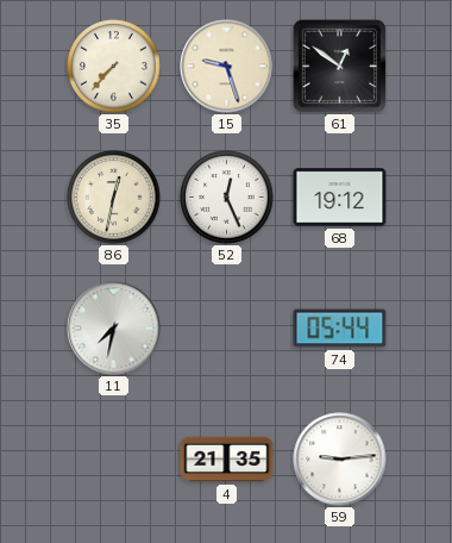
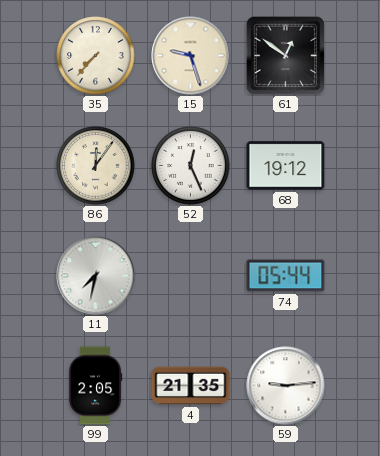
86: 12:32 -> 12:06 (96, 166)
99: none -> 2:05 (95, 386)
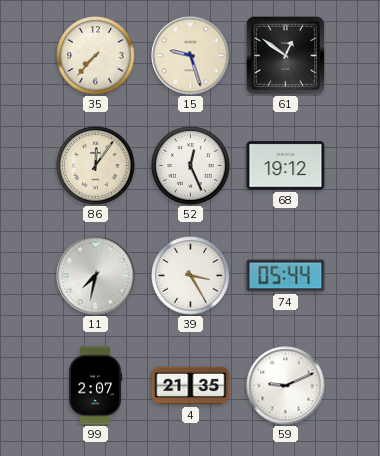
39: none -> 3:25 (191, 276)
99: 2:05 -> 2:07 (95, 386)
59: 9:14 -> 9:11 (286, 386)
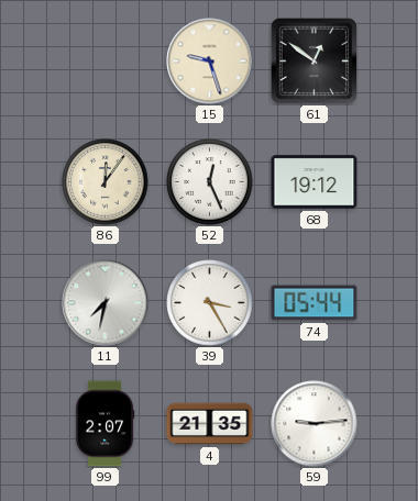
35: 7:37 -> none (96, 56)
59: 9:11 -> 9:14 (315, 424)
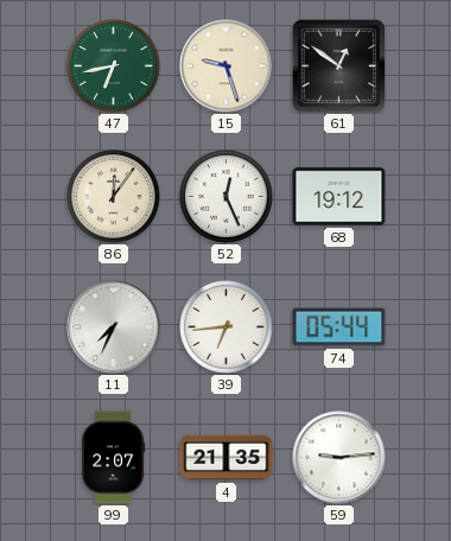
47: none -> 6:43 (114, 66)
11: 7:32 -> 7:34 (114, 327)
39: 3:25 -> 6:44 (227, 327)
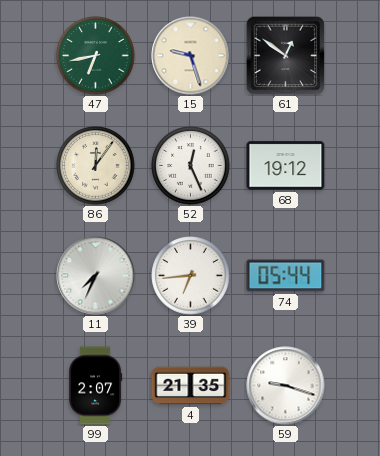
59: 9:14 -> 9:18 (286, 386)
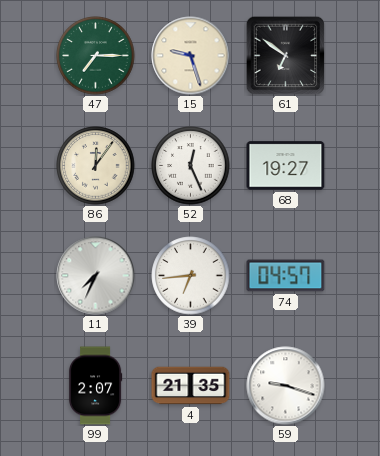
47: 6:43 -> 7:15 (96, 56)
61: 12:51 -> 6:51 (285, 55)
68: 19:12 -> 19:27 (286, 166)
74: 05:44 -> 04:57 (286, 276)
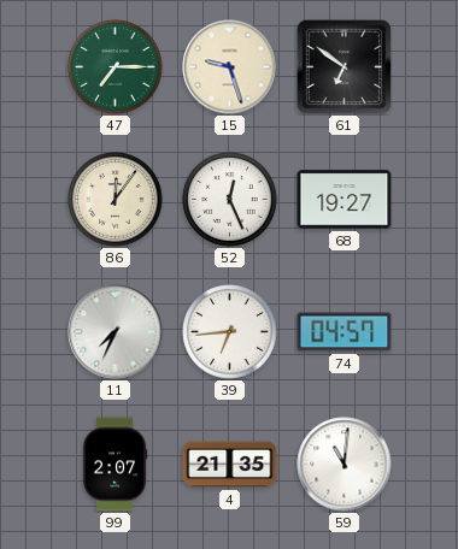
59: 9:18 -> 11:01 (345, 465)
